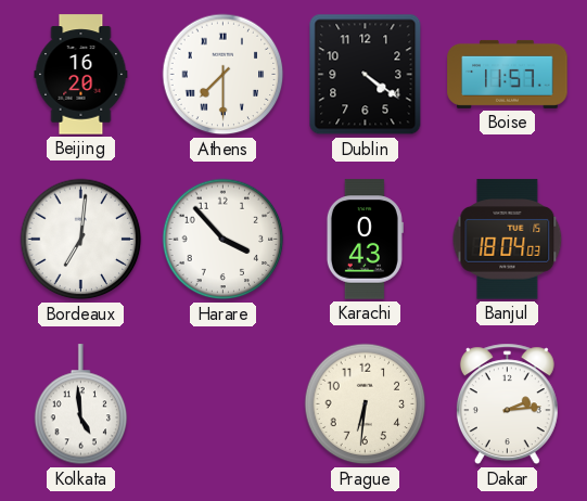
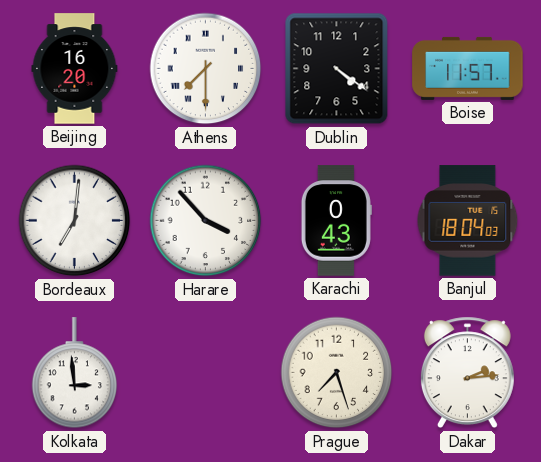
Kolkata: 4:59 -> 2:59 (75, 373)
Prague: 6:31 -> 7:27 (337, 373)
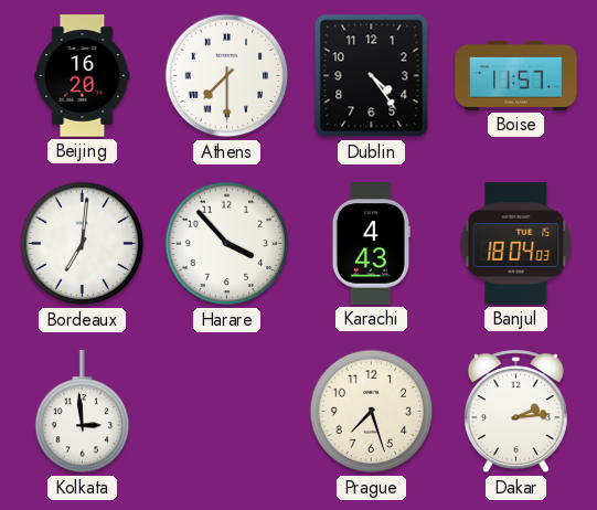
Dublin: 4:21 -> 4:24 (372, 76)
Karachi: 0:43 -> 4:43 (371, 244)
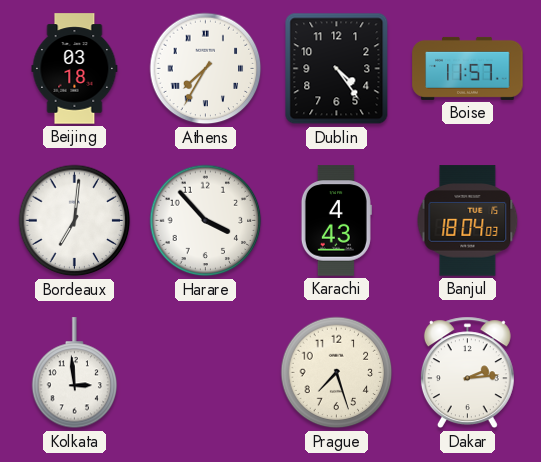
Beijing: 16:20 -> 03:18 (75, 69)
Athens: 7:30 -> 7:35 (206, 69)
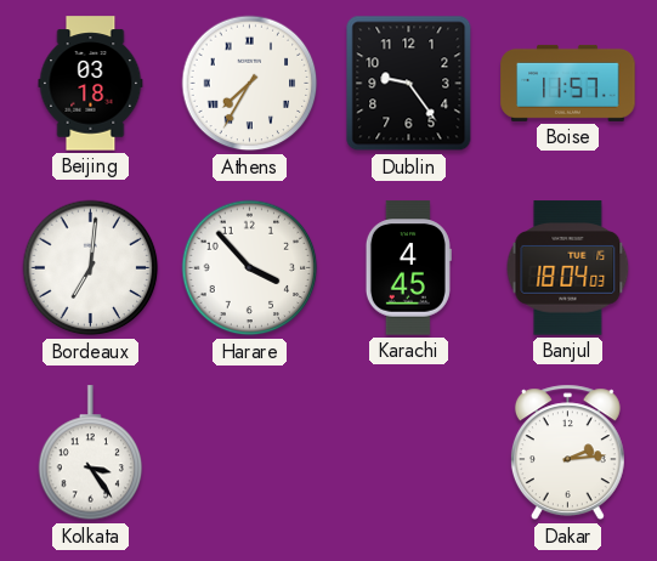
Dublin: 4:24 -> 9:24 (409, 84)
Karachi: 4:43 -> 4:45 (408, 268)
Kolkata: 2:59 -> 3:24 (91, 453)
Prague: 7:27 -> none (337, 373)
